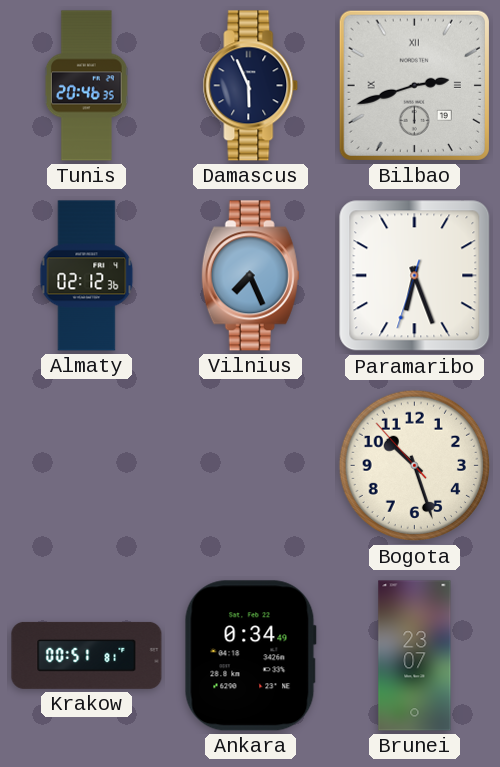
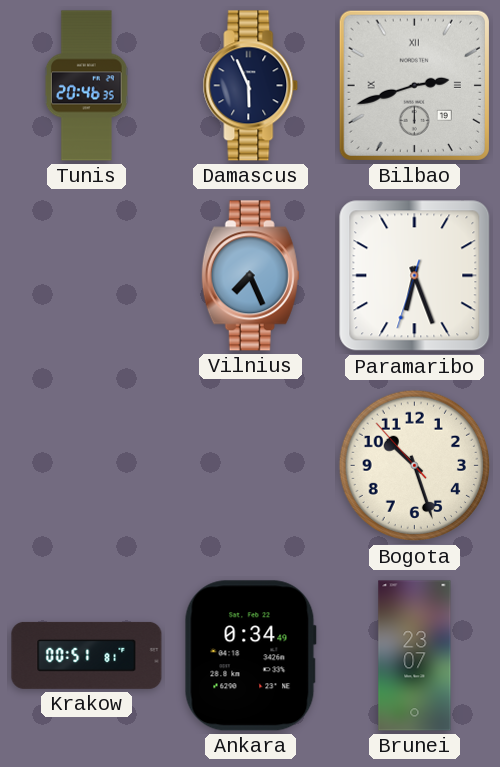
Almaty: 02:12 -> none (87, 276)
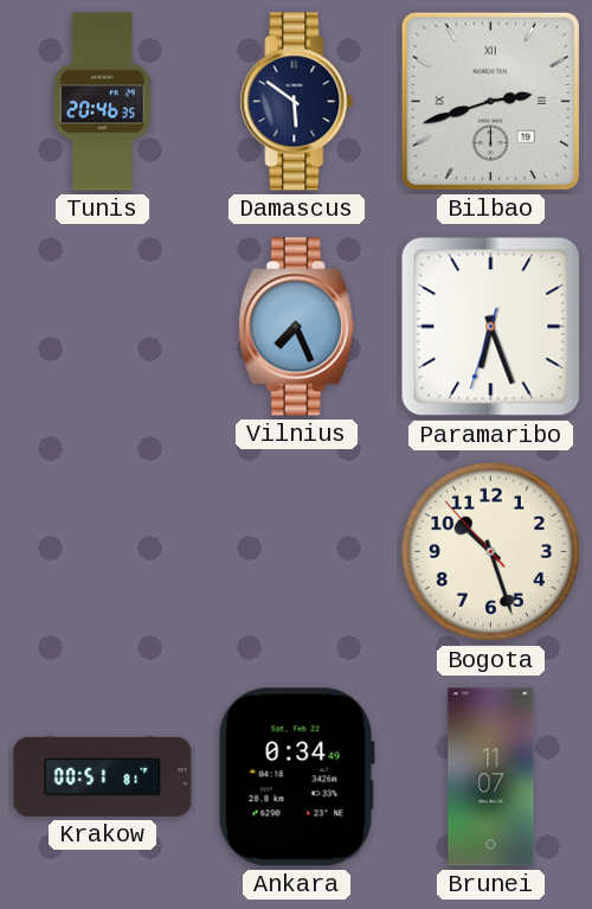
Damascus: 5:56 -> 5:51 (297, 102)
Brunei: 23:07 -> 11:07 (491, 777)
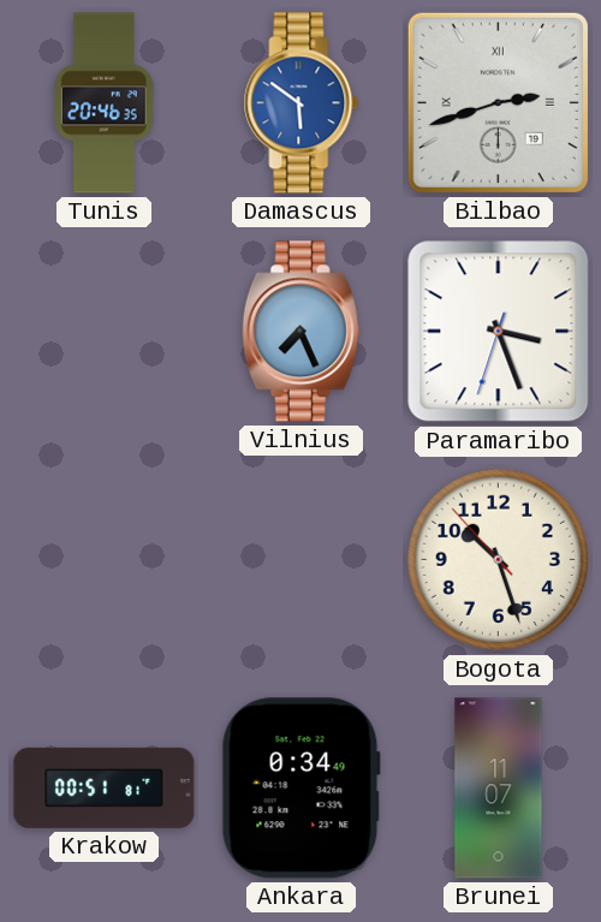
Damascus dial: navy -> blue (302, 103)
Paramaribo: 6:26 -> 3:26 (499, 332)
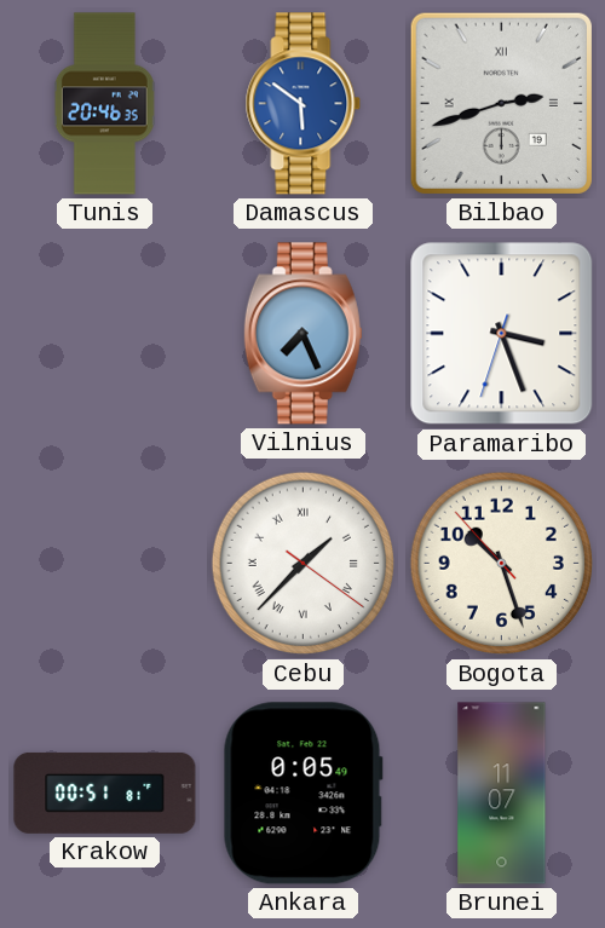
Cebu: none -> 1:37 (304, 564)
Ankara: 0:34 -> 0:05 (302, 794)
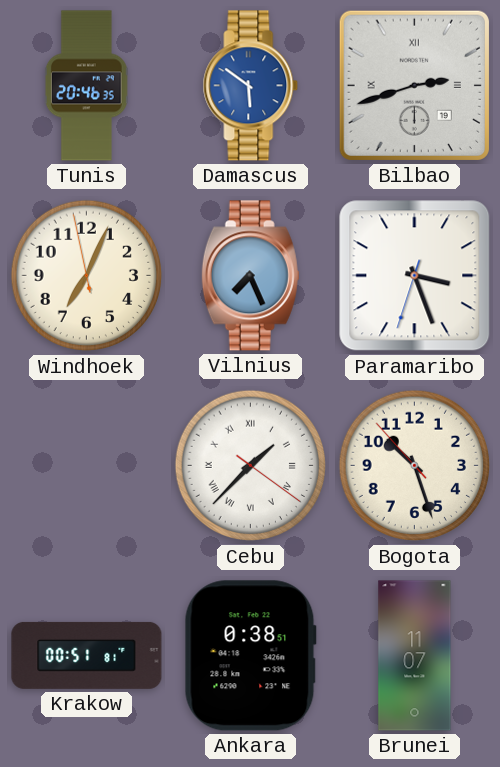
Windhoek: none -> 7:03 (87, 276)
Ankara: 0:05 -> 0:38 (250, 656)
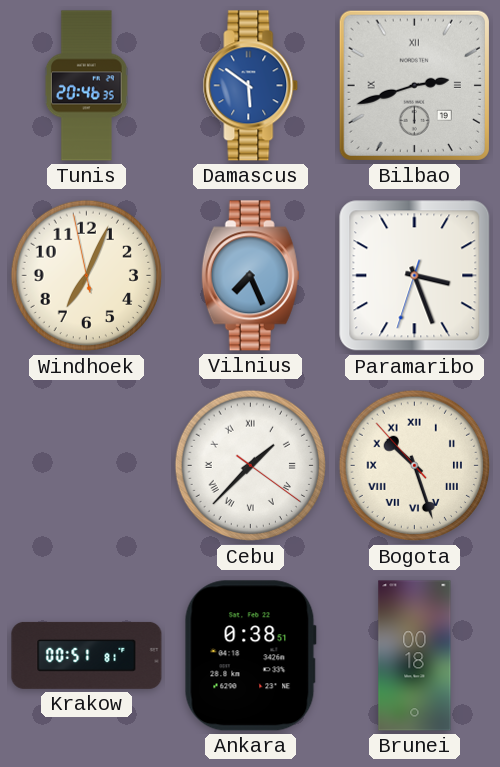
Bogota numerals: Arabic -> Roman (415, 466)
Brunei: 11:07 -> 00:18 (415, 656)
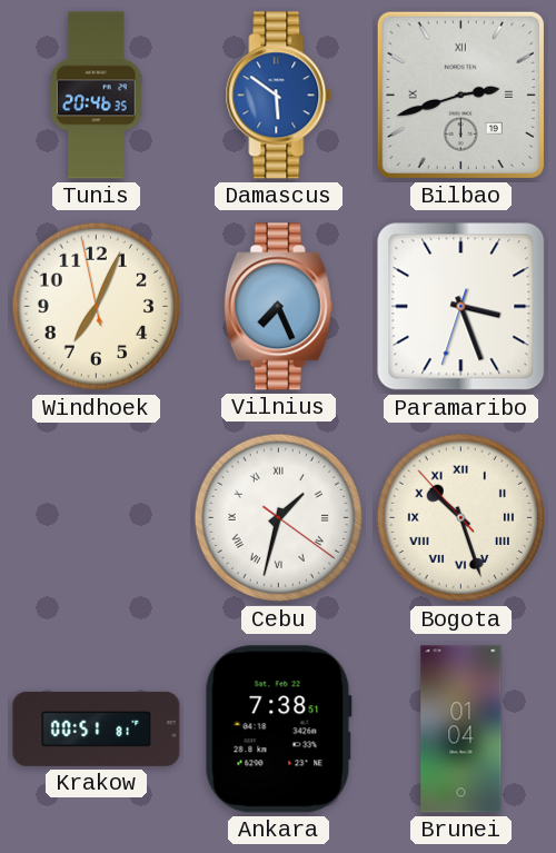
Cebu: 1:37 -> 1:32 (279, 518)
Ankara: 0:38 -> 7:38 (278, 730)
Brunei: 00:18 -> 01:04 (461, 730)
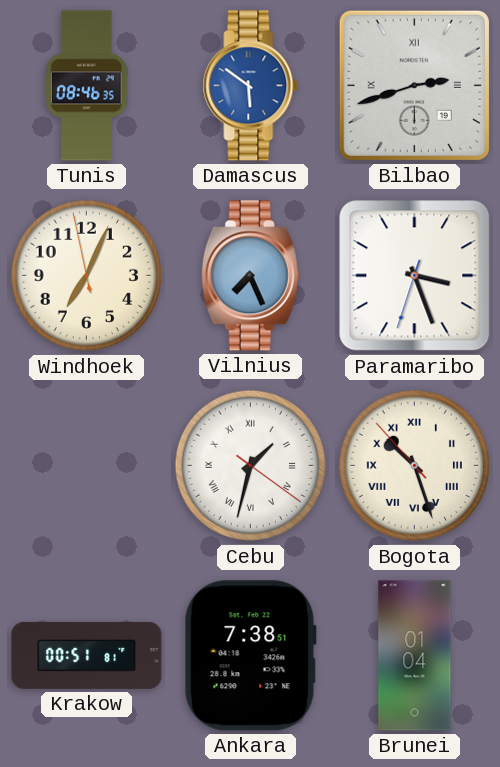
Tunis: 20:46 -> 08:46 (86, 86)
